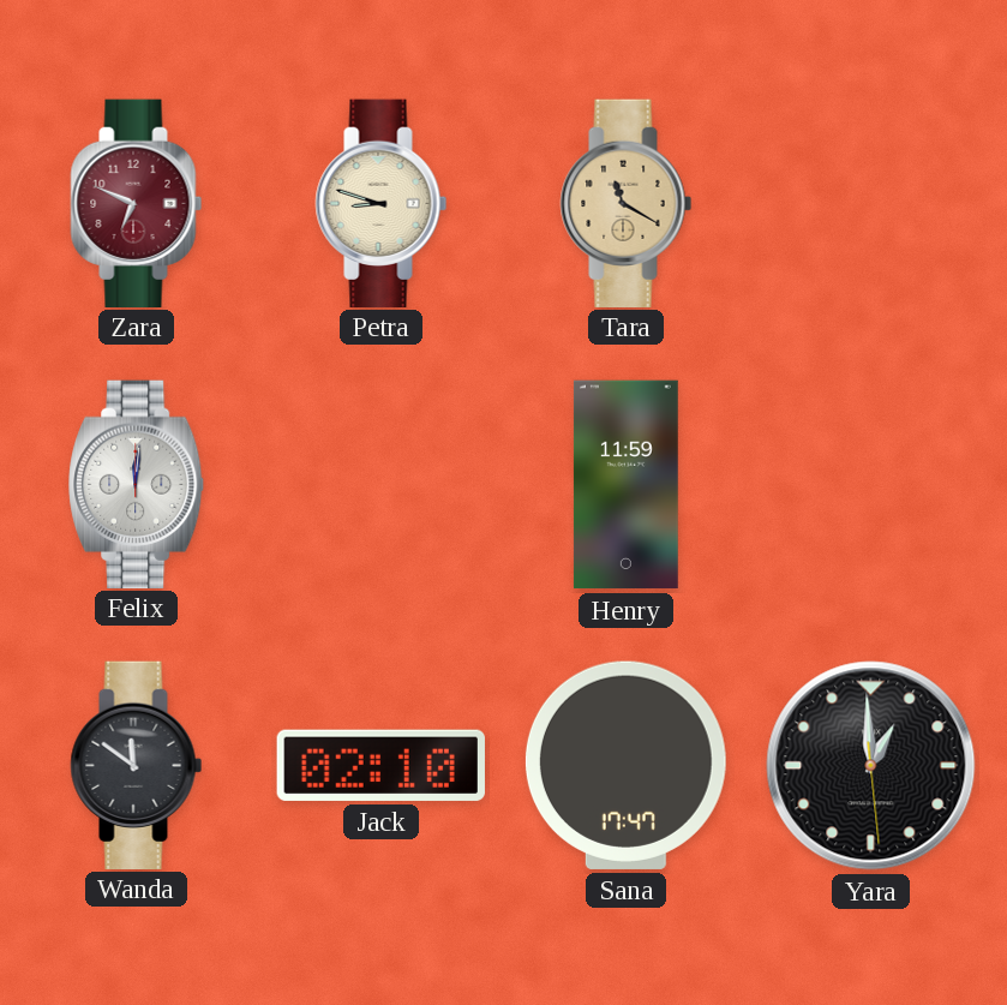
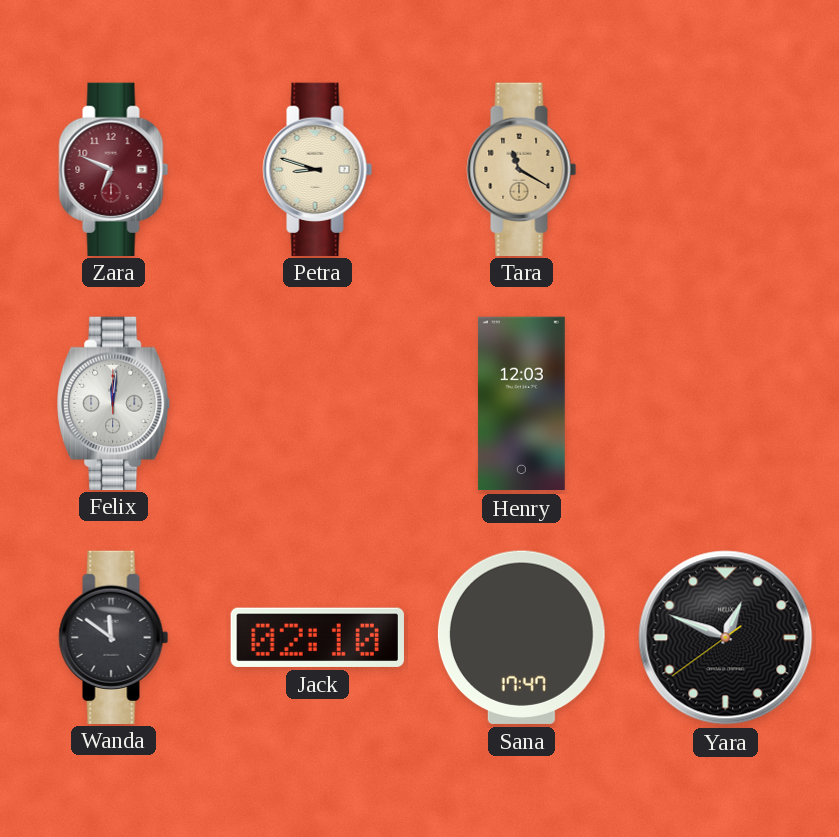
Henry: 11:59 -> 12:03 (521, 404)
Yara: 12:59 -> 12:48 (726, 638)
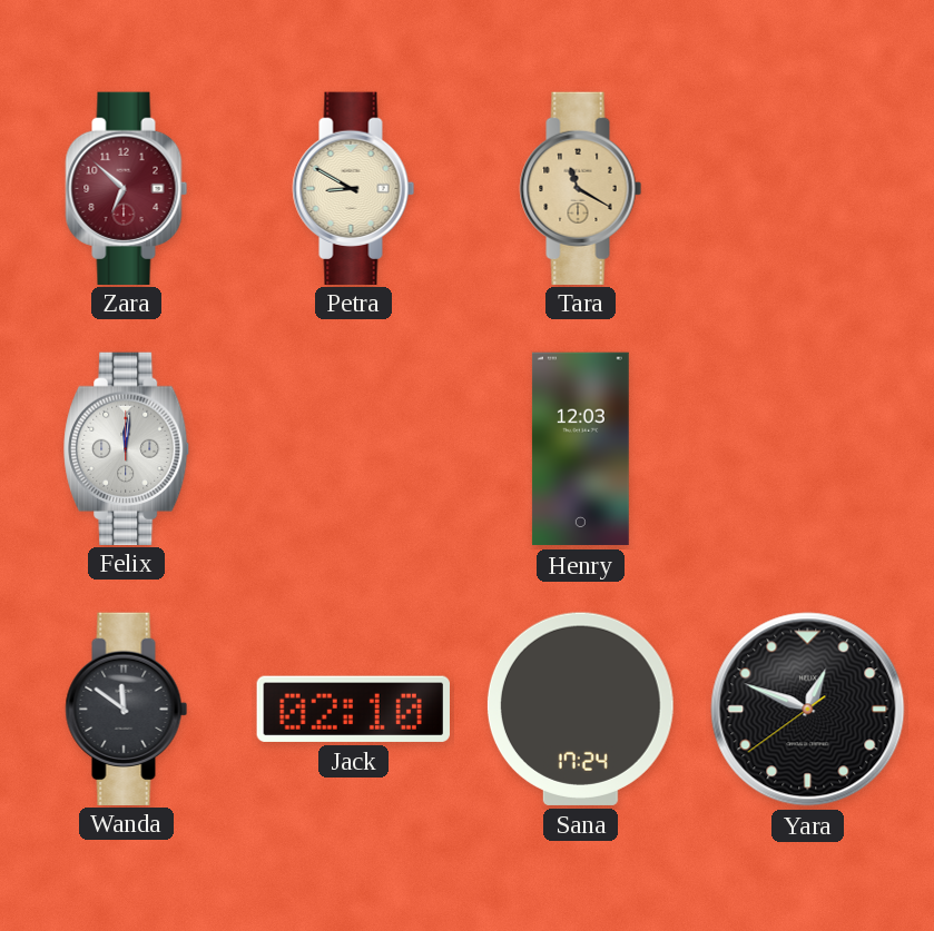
Zara: 6:49 -> 6:52 (127, 188)
Petra: 8:48 -> 8:50 (354, 188)
Sana: 17:47 -> 17:24 (580, 709)
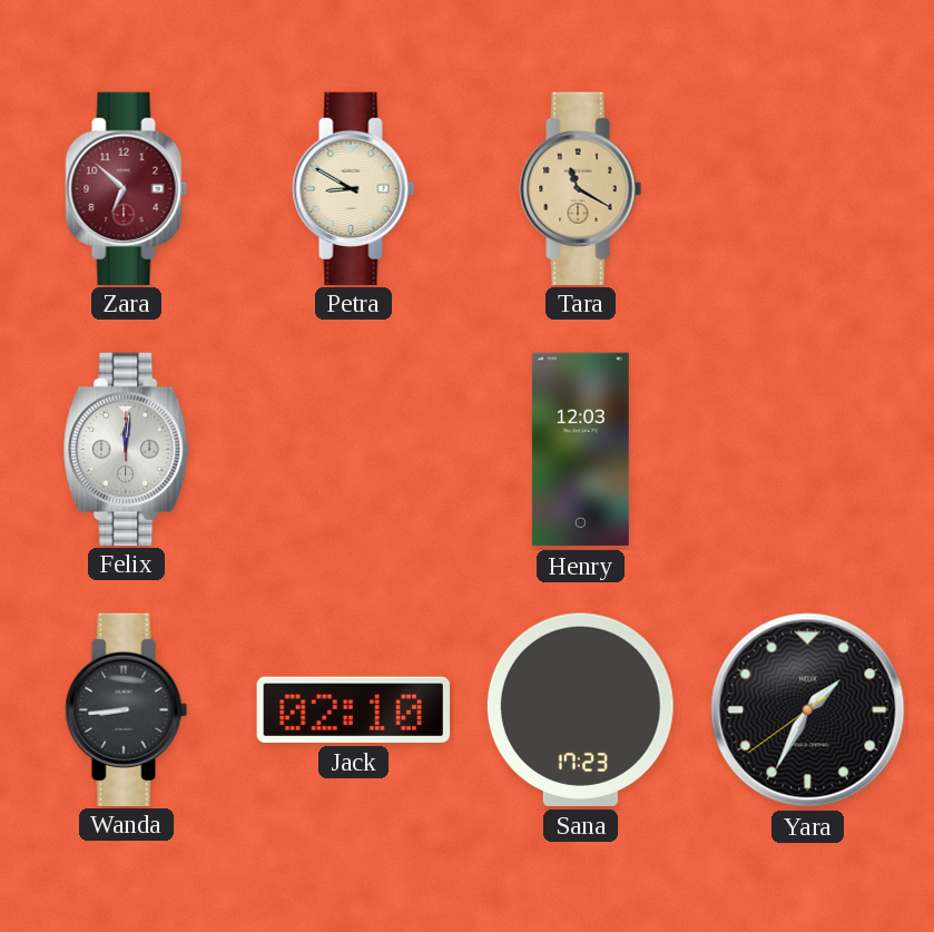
Wanda: 11:51 -> 8:44 (127, 709)
Sana: 17:24 -> 17:23 (580, 709)
Yara: 12:48 -> 1:34 (808, 710)
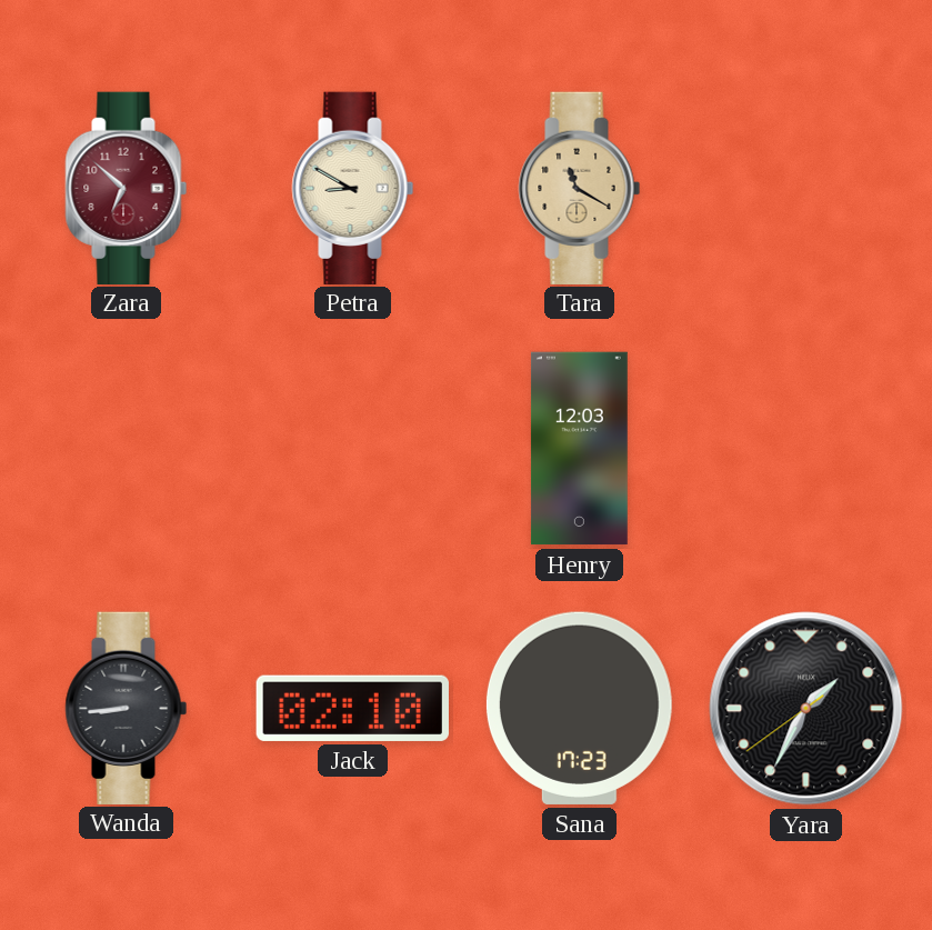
Felix: 12:01 -> none (127, 449)
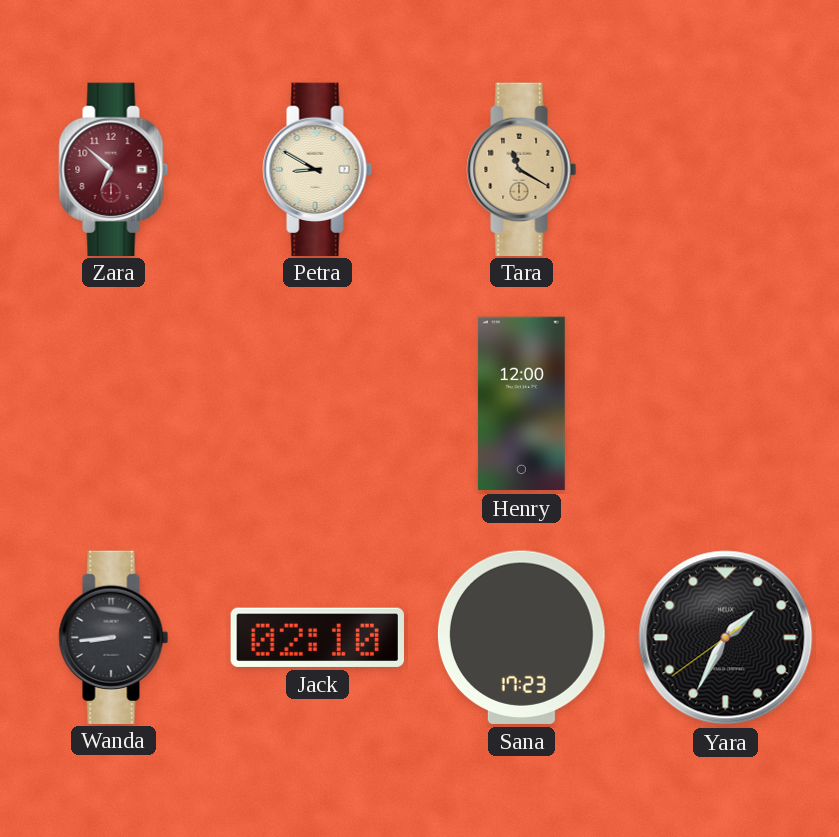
Henry: 12:03 -> 12:00 (521, 404)
